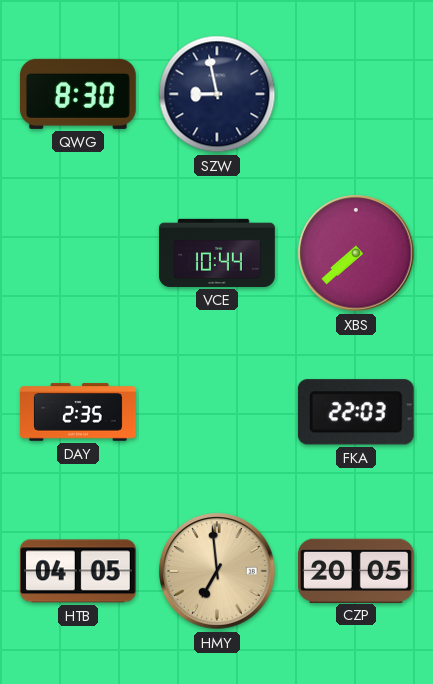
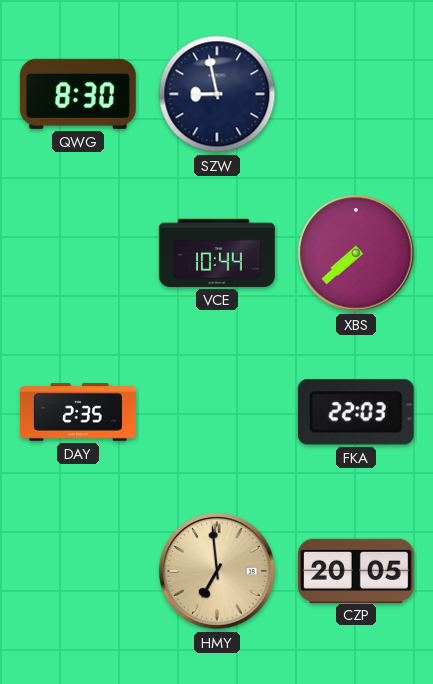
HTB: 04:05 -> none (78, 571)
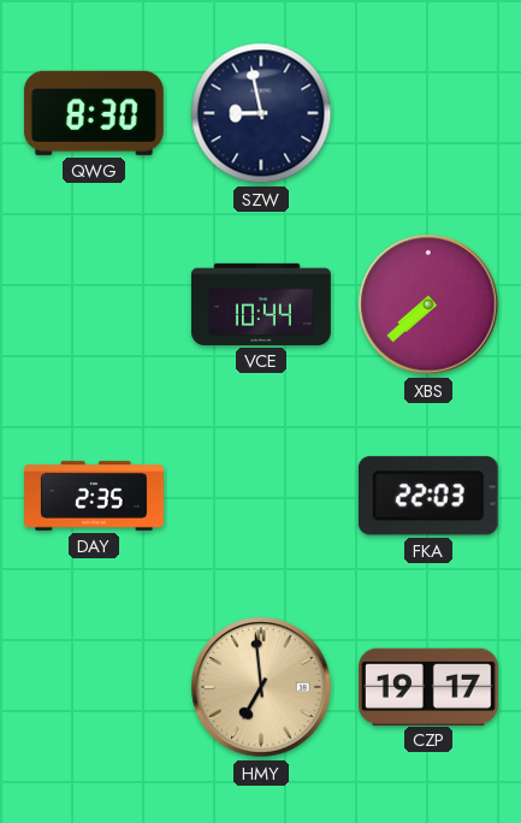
CZP: 20:05 -> 19:17 (430, 686)
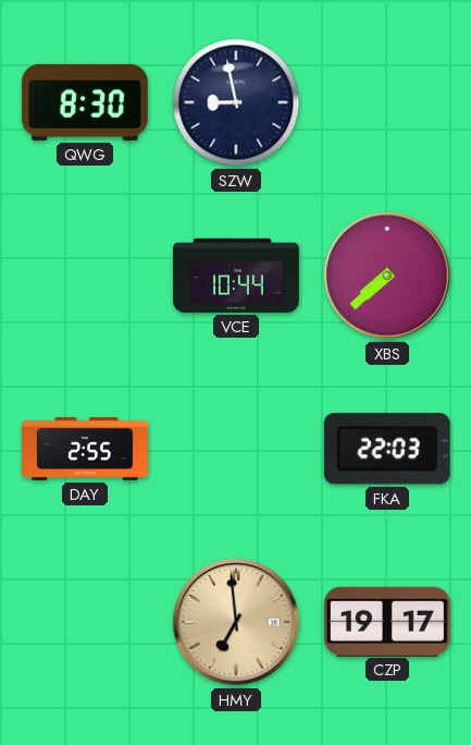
DAY: 2:35 -> 2:55 (85, 449)
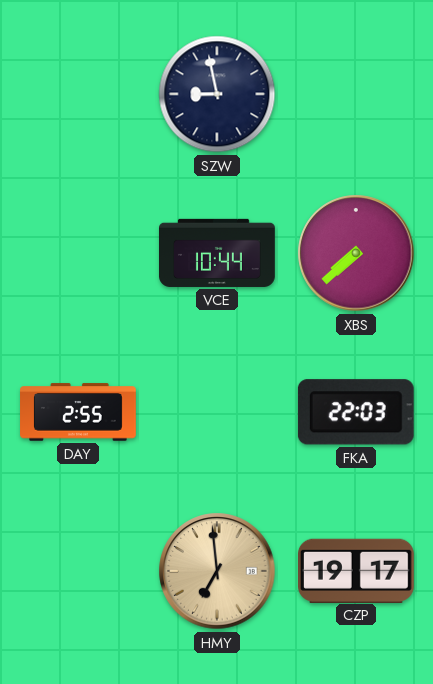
QWG: 8:30 -> none (85, 102)
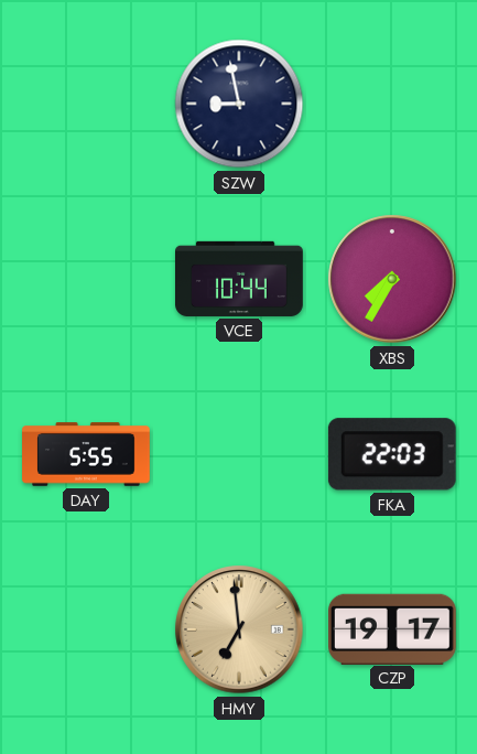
XBS: 7:38 -> 7:35 (392, 279)
DAY: 2:55 -> 5:55 (86, 454)
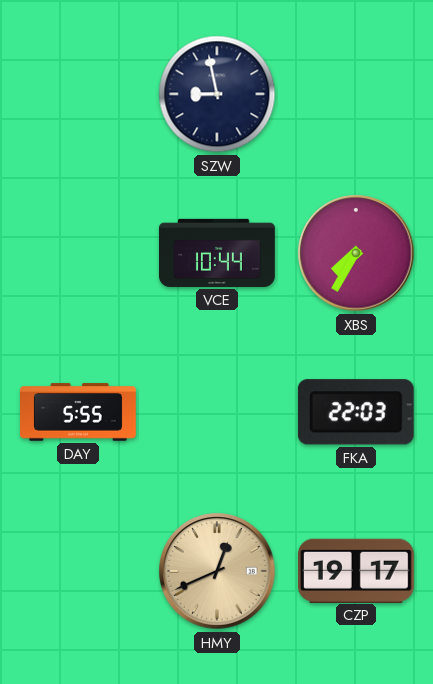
HMY: 6:59 -> 12:41 (217, 571)
